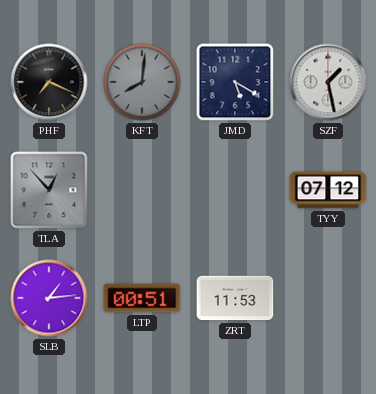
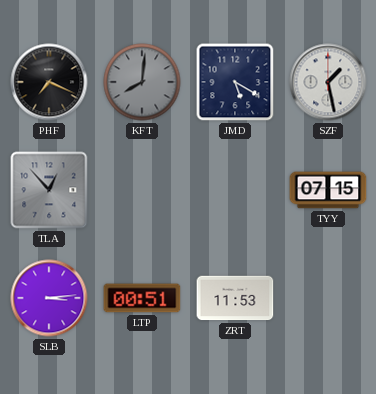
TYY: 07:12 -> 07:15 (328, 190)
SLB: 1:14 -> 3:14 (49, 298)
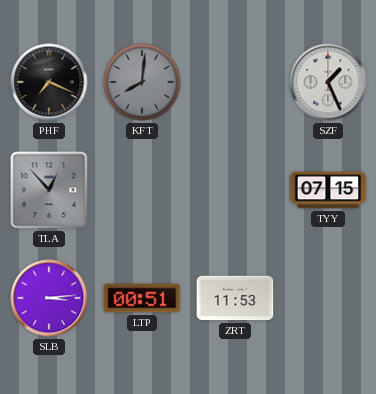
JMD: 5:20 -> none (235, 82)
SZF: 1:28 -> 1:26 (328, 82)
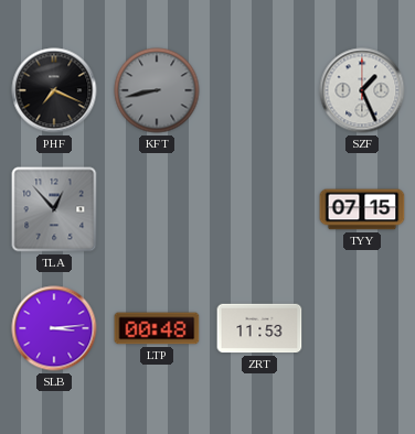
KFT: 8:01 -> 8:43 (157, 90)
LTP: 00:51 -> 00:48 (157, 328)
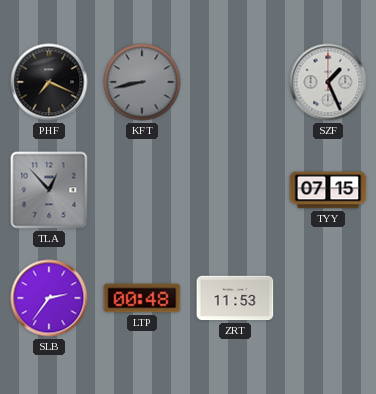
SLB: 3:14 -> 2:36 (49, 298)
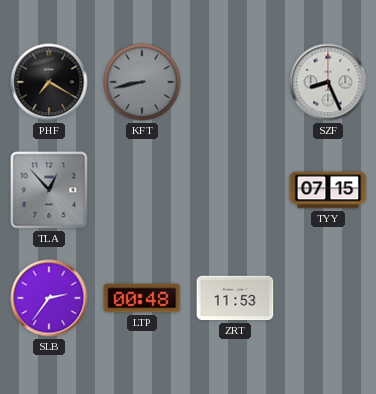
PHF: 7:19 -> 7:20 (49, 82)
SZF: 1:26 -> 8:26 (328, 82)
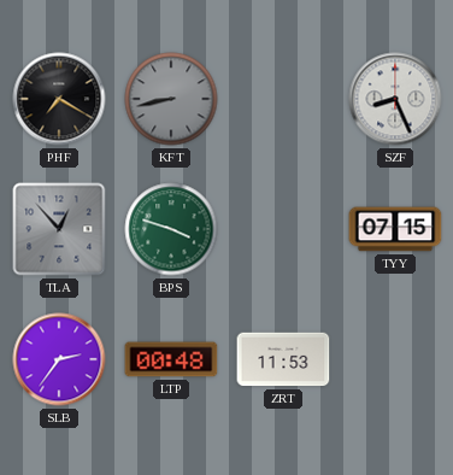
BPS: none -> 3:48 (171, 229)
